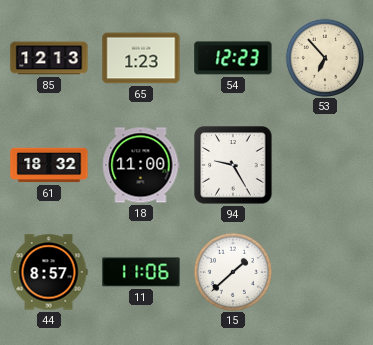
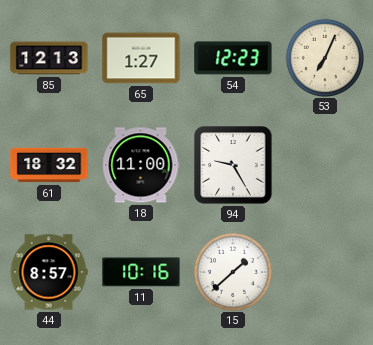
65: 1:23 -> 1:27 (141, 58)
53: 6:53 -> 7:04 (324, 57)
11: 11:06 -> 10:16 (141, 272)
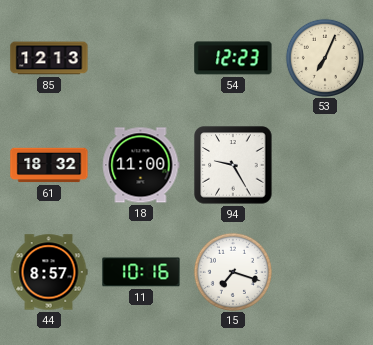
65: 1:27 -> none (141, 58)
15: 1:38 -> 7:18 (232, 271)
